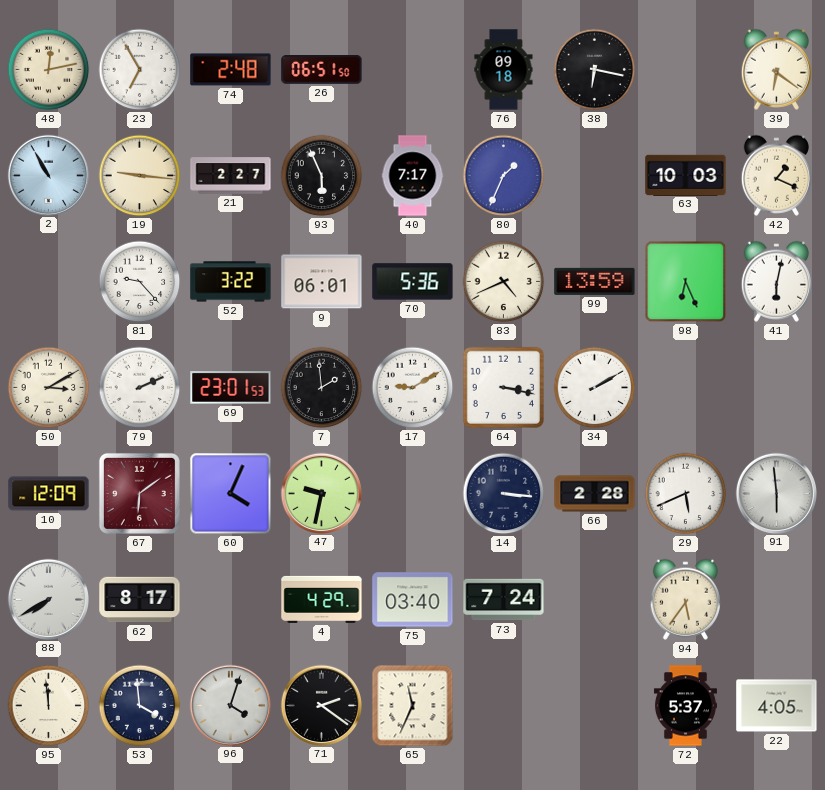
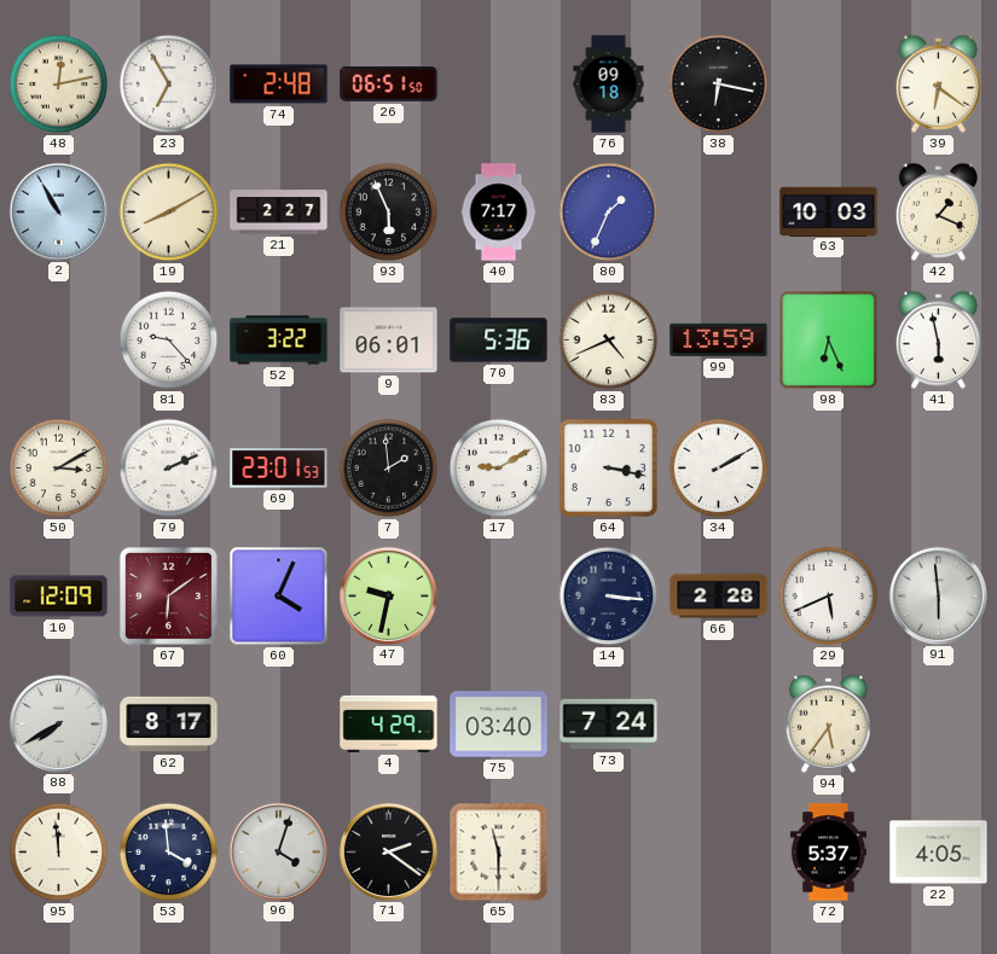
19: 9:16 -> 8:10 (169, 213)
41: 6:02 -> 5:58 (938, 339)
65: 11:34 -> 11:30 (499, 853)
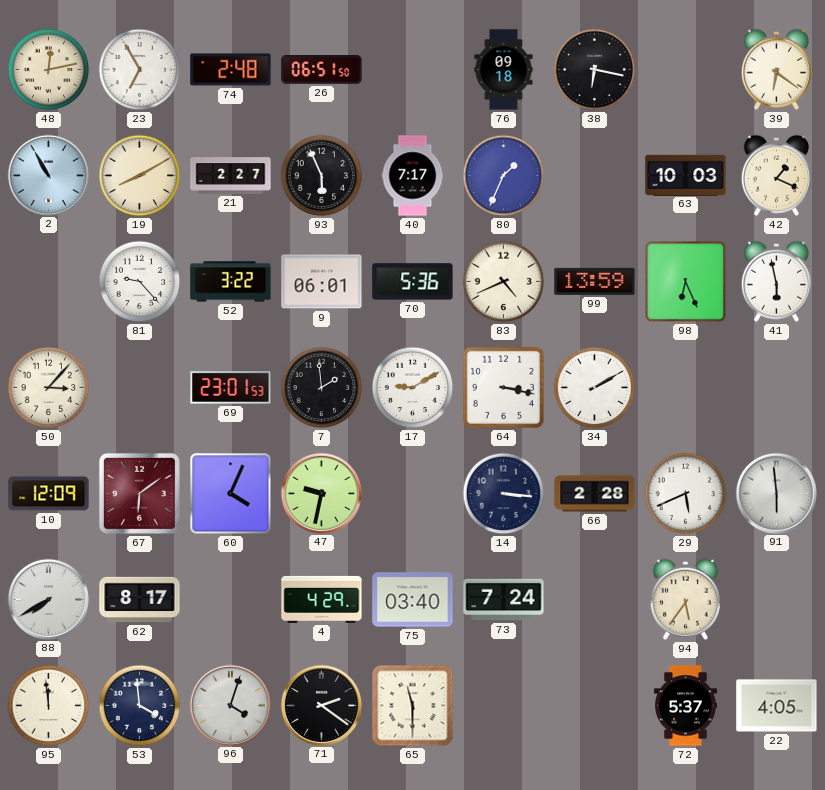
50: 3:10 -> 3:07 (49, 388)
79: 2:11 -> none (169, 469)
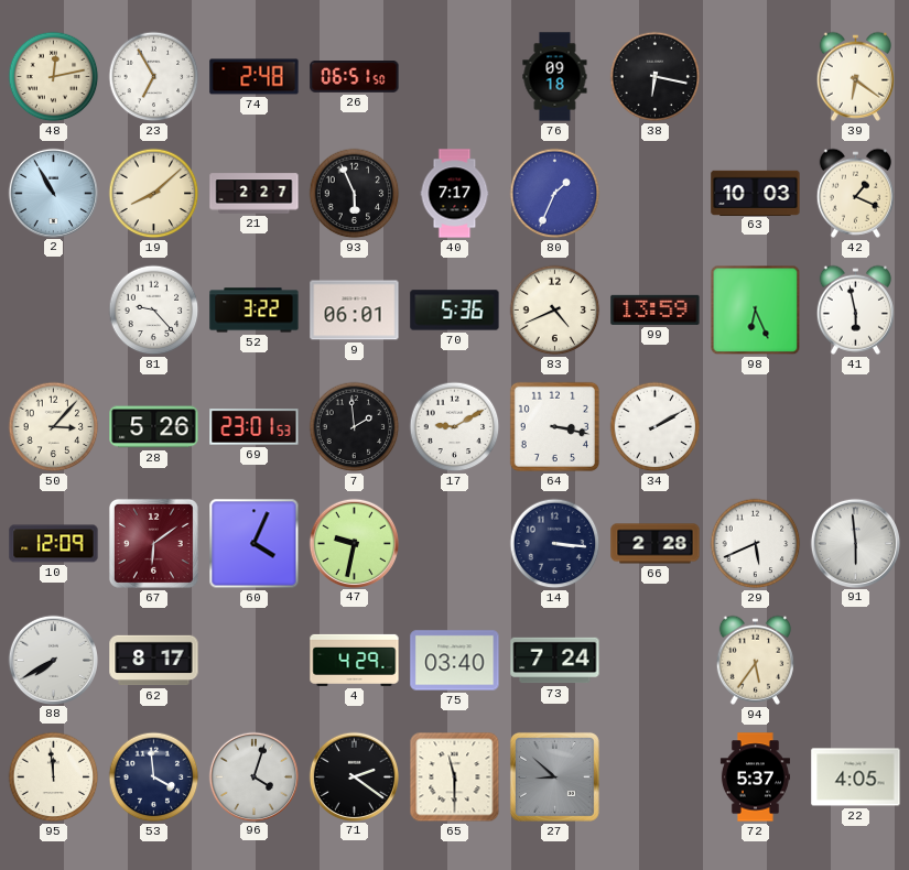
19: 8:10 -> 8:08 (154, 194)
28: none -> 5:26 (154, 427)
27: none -> 8:52 (554, 776)
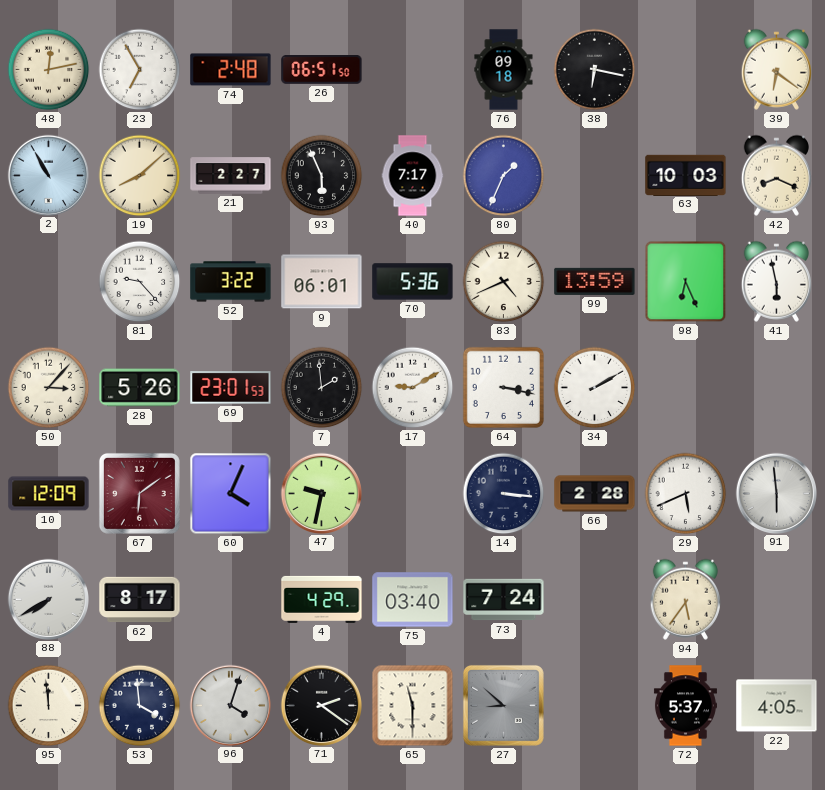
42: 1:19 -> 8:19 (776, 175)
